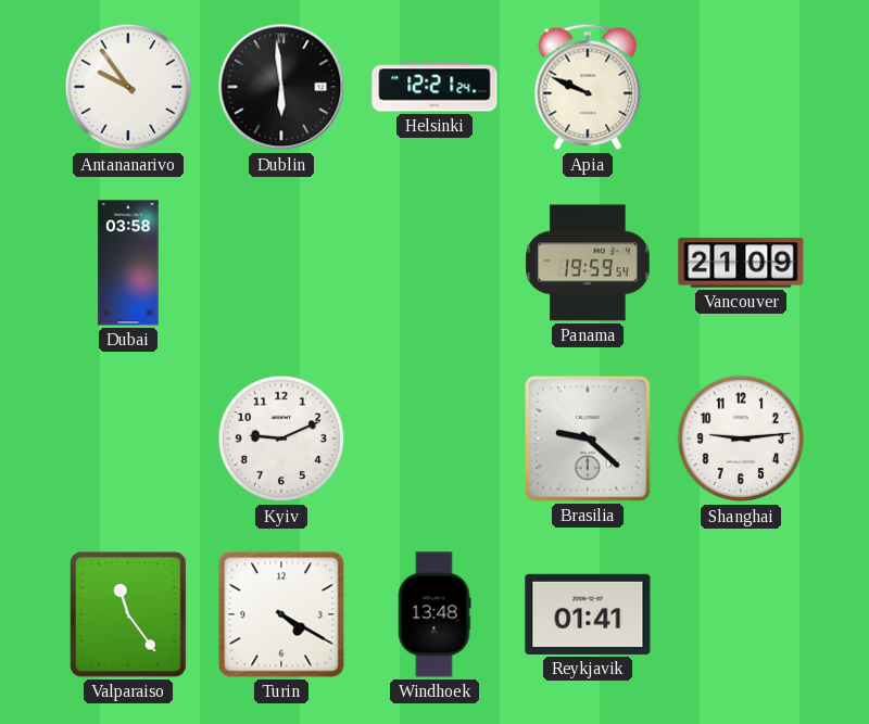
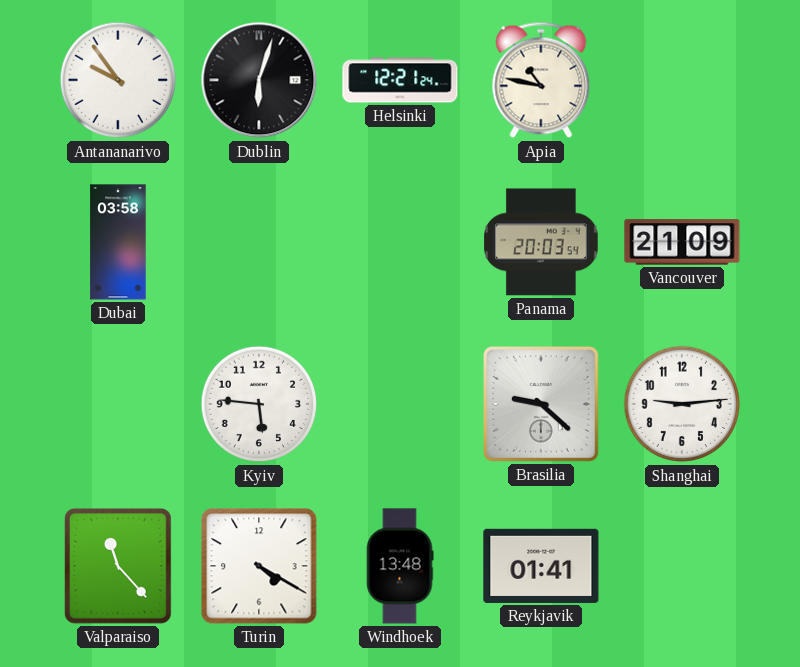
Dublin: 5:59 -> 6:03 (259, 80)
Apia: 9:49 -> 10:47 (541, 80)
Panama: 19:59 -> 20:03 (542, 242)
Kyiv: 9:11 -> 5:46 (259, 404)
Valparaiso: 11:24 -> 11:23 (118, 567)
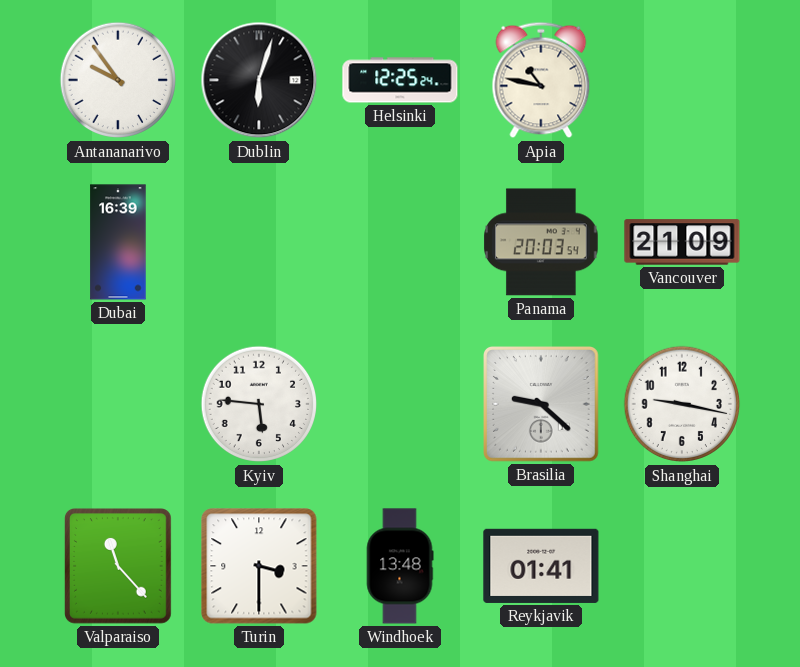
Helsinki: 12:21 -> 12:25 (400, 80)
Dubai: 03:58 -> 16:39 (118, 242)
Shanghai: 9:14 -> 9:17 (682, 404)
Turin: 4:20 -> 3:30 (259, 566)
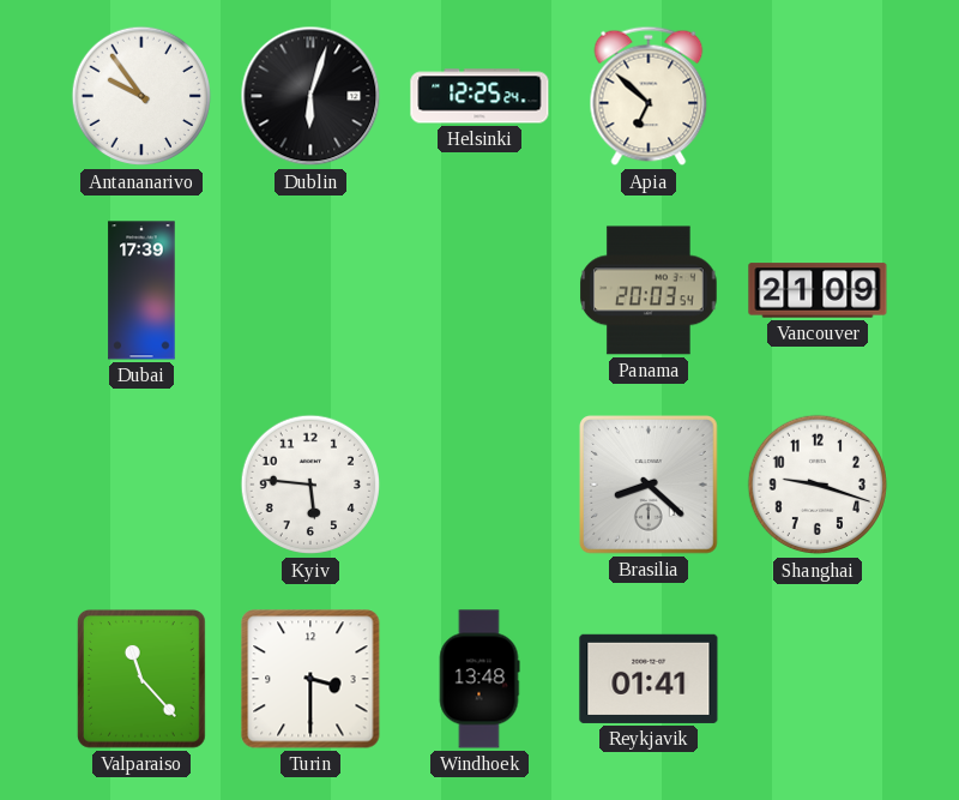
Apia: 10:47 -> 6:52 (649, 96)
Dubai: 16:39 -> 17:39 (141, 290)
Brasilia: 9:22 -> 8:22 (650, 486)
Shanghai: 9:17 -> 9:18 (818, 485)
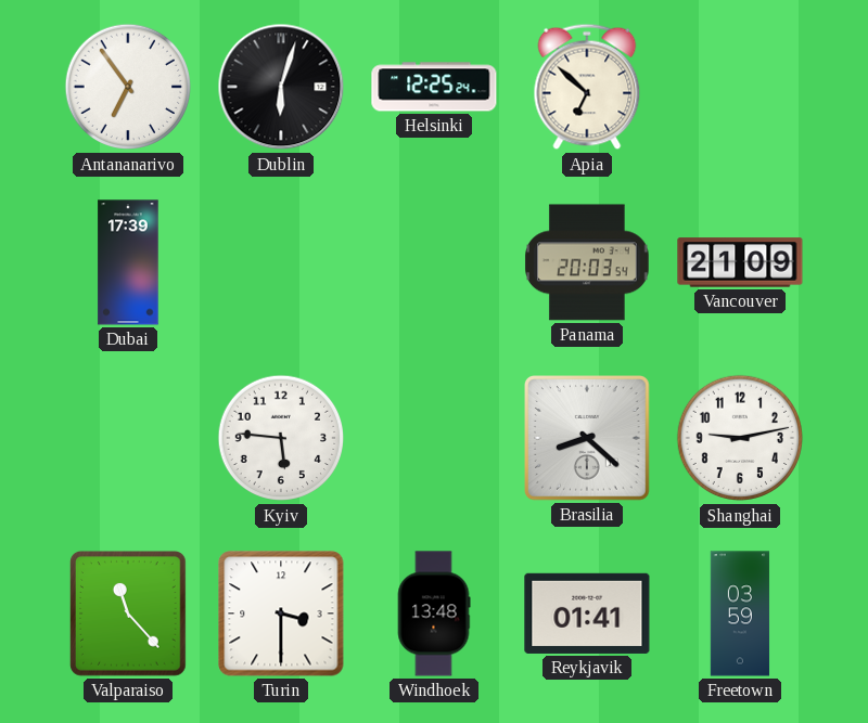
Antananarivo: 9:54 -> 6:54 (128, 87)
Shanghai: 9:18 -> 9:13 (740, 438)
Freetown: none -> 03:59 (740, 614)
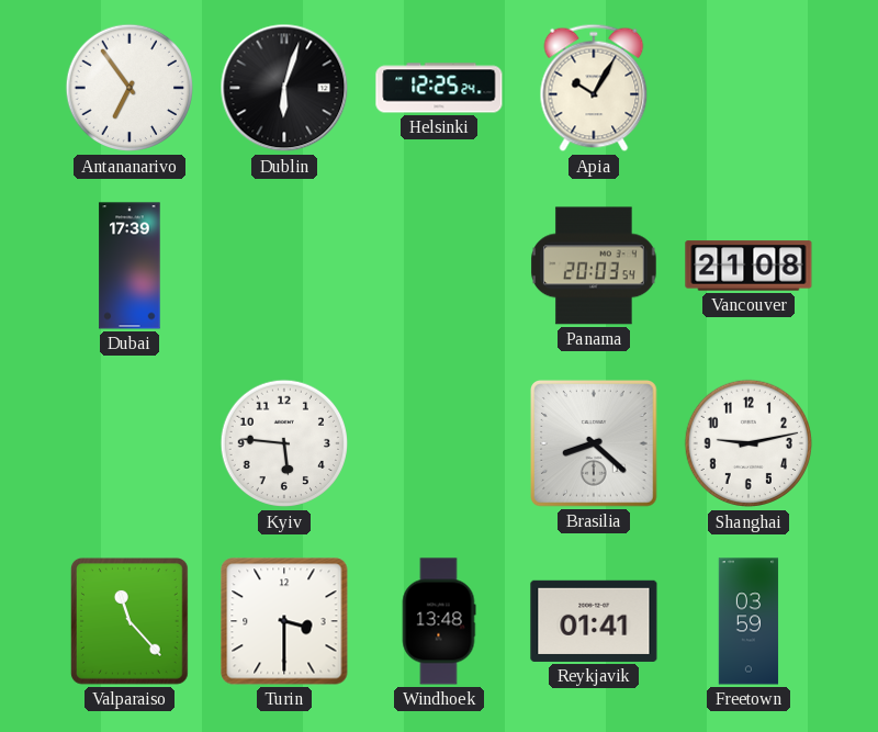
Apia: 6:52 -> 10:05 (594, 88)
Vancouver: 21:09 -> 21:08 (748, 266)
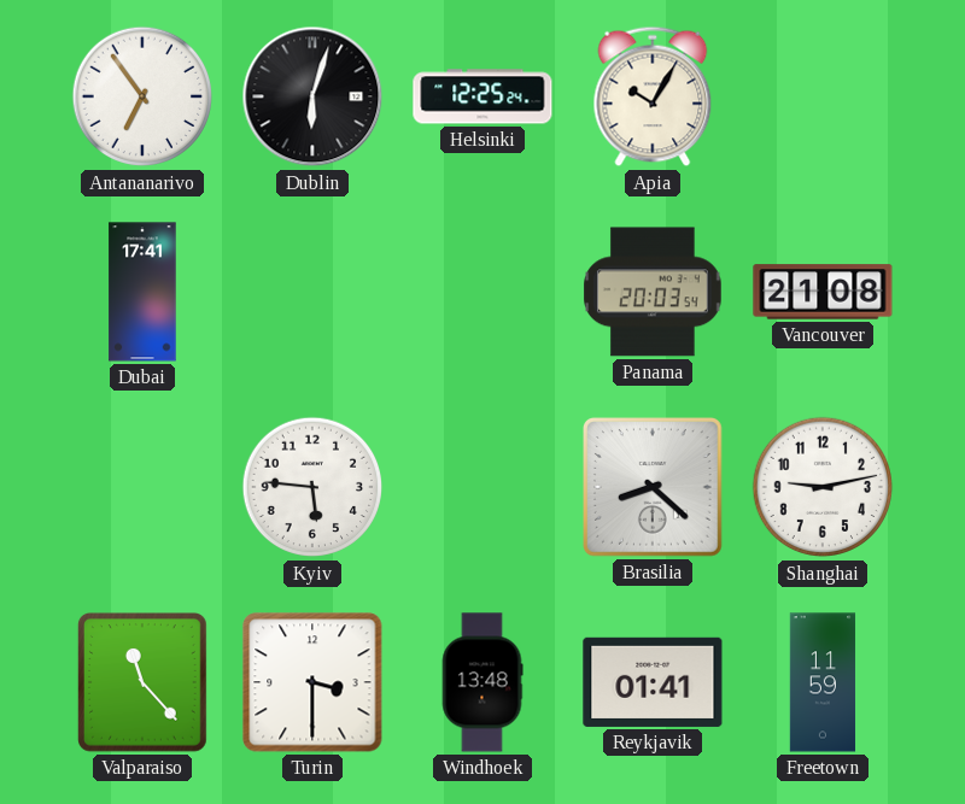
Dubai: 17:39 -> 17:41 (142, 292)
Freetown: 03:59 -> 11:59 (823, 682)
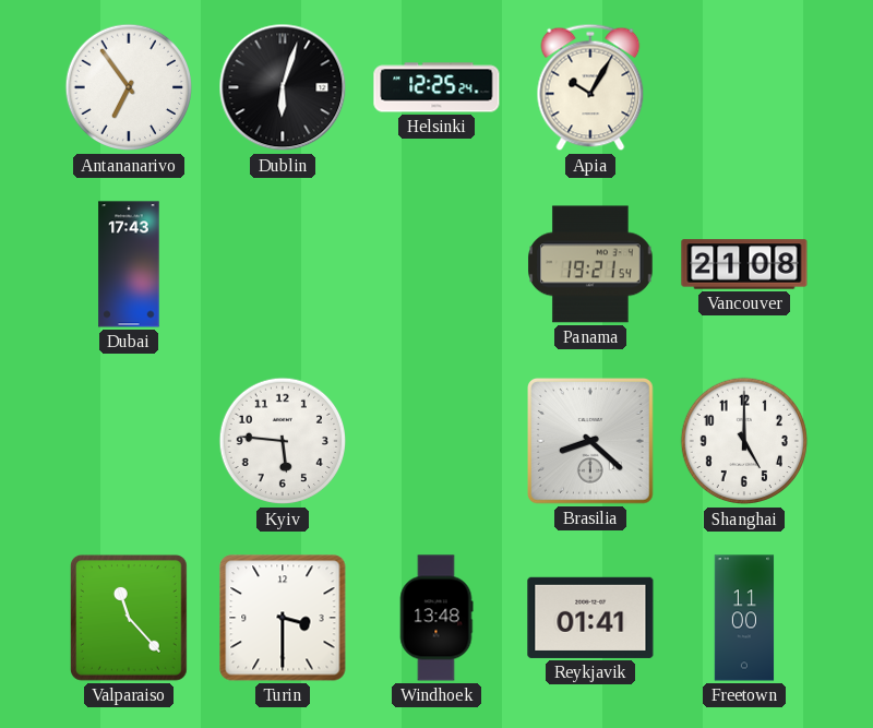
Dubai: 17:41 -> 17:43 (129, 264)
Panama: 20:03 -> 19:21 (591, 264)
Shanghai: 9:13 -> 5:00 (744, 441)
Freetown: 11:59 -> 11:00 (744, 618)
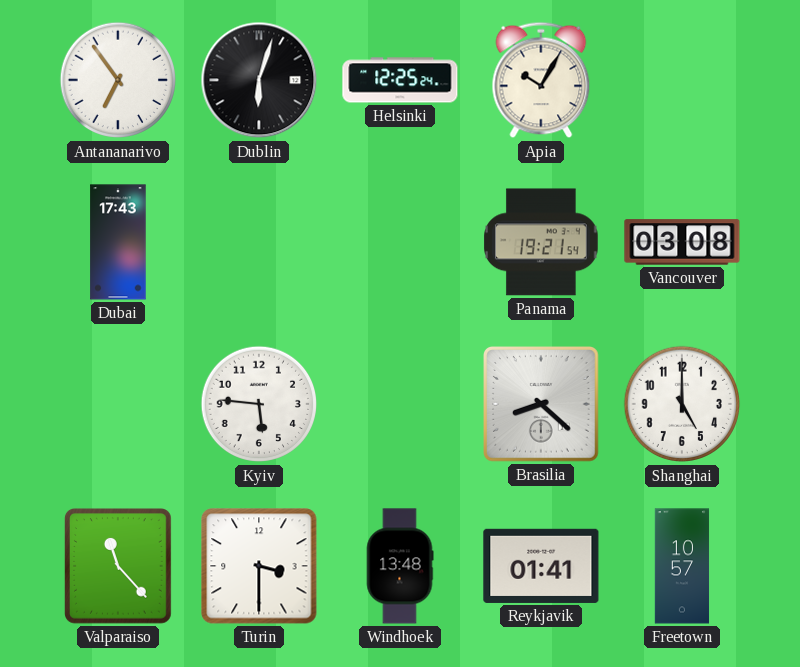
Vancouver: 21:08 -> 03:08 (682, 242)
Freetown: 11:00 -> 10:57 (682, 566)
